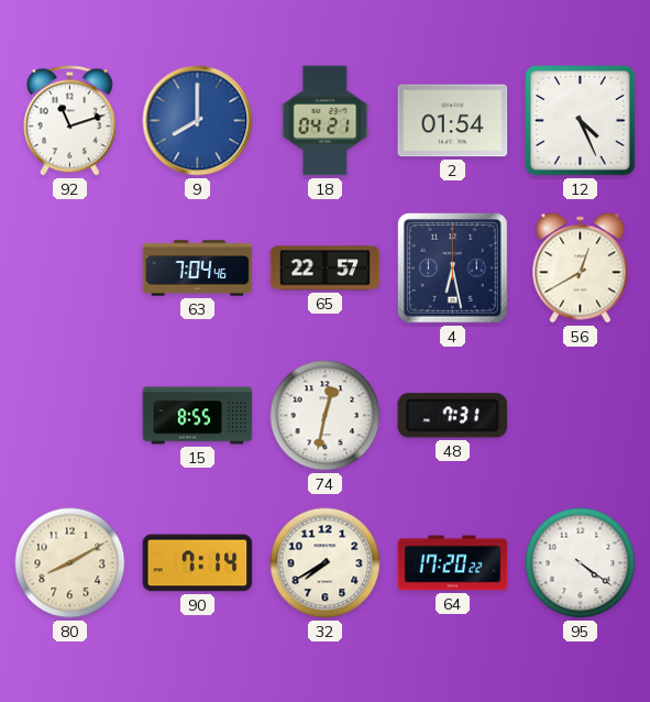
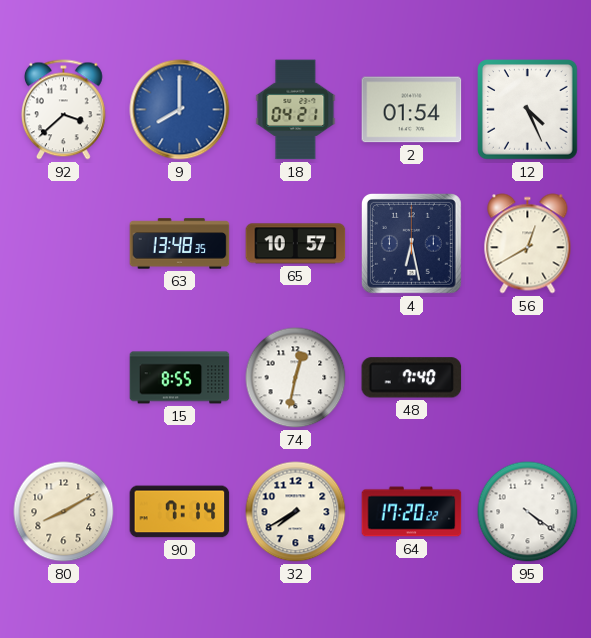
92: 11:12 -> 3:38 (63, 110)
63: 7:04 -> 13:48 (180, 244)
65: 22:57 -> 10:57 (296, 244)
48: 7:31 -> 7:40 (412, 378)
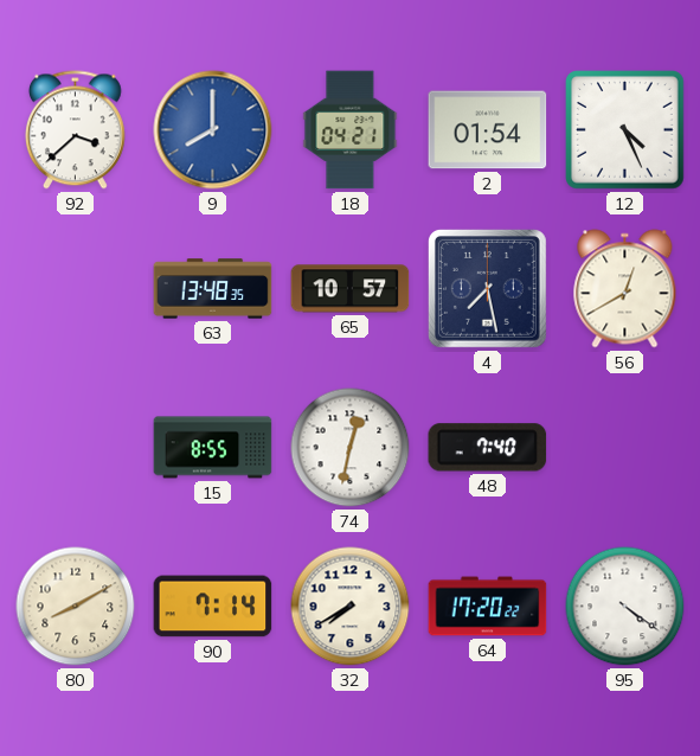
4: 6:28 -> 7:28 (487, 288)
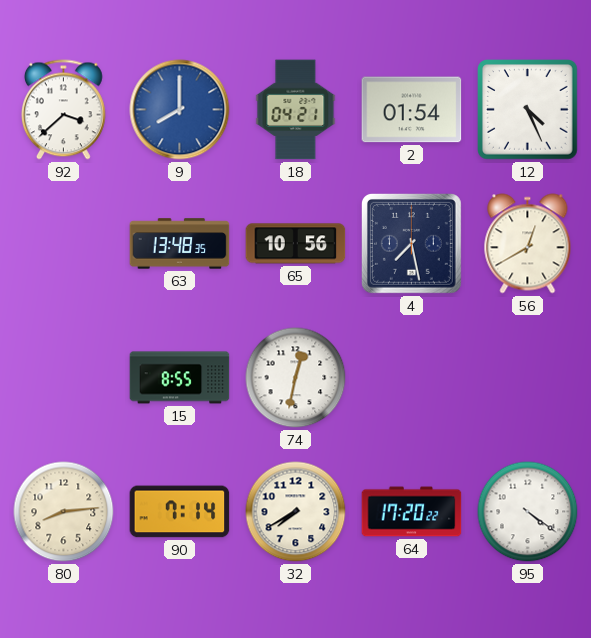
65: 10:57 -> 10:56 (296, 244)
48: 7:40 -> none (488, 448)
80: 8:10 -> 8:14 (64, 512)
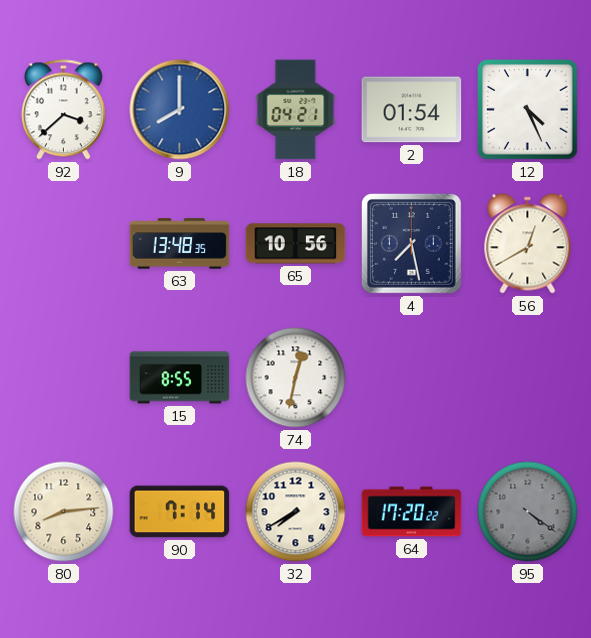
95 dial: white -> grey (528, 512)
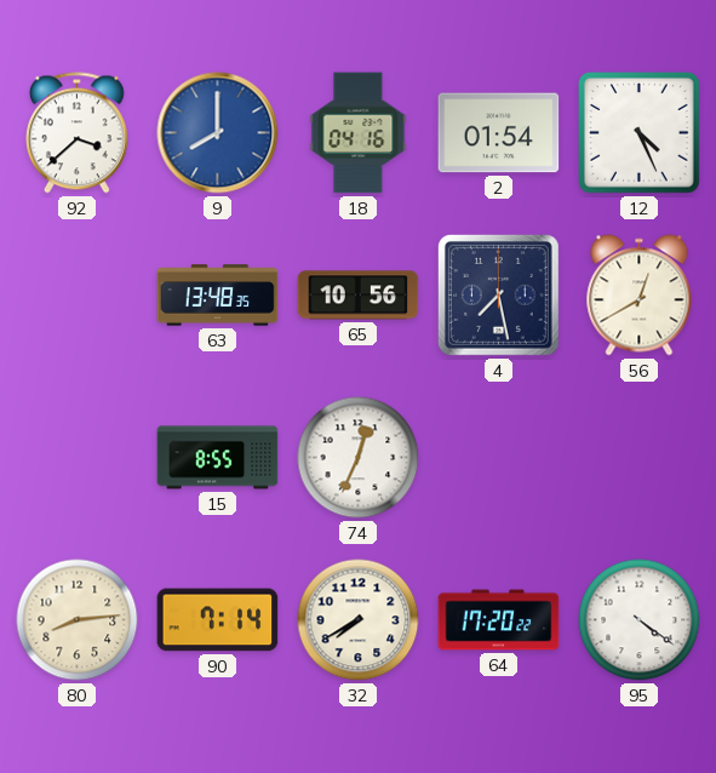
18: 04:21 -> 04:16 (359, 133)
74: 12:32 -> 12:34 (359, 458)
95 dial: grey -> white (640, 620)
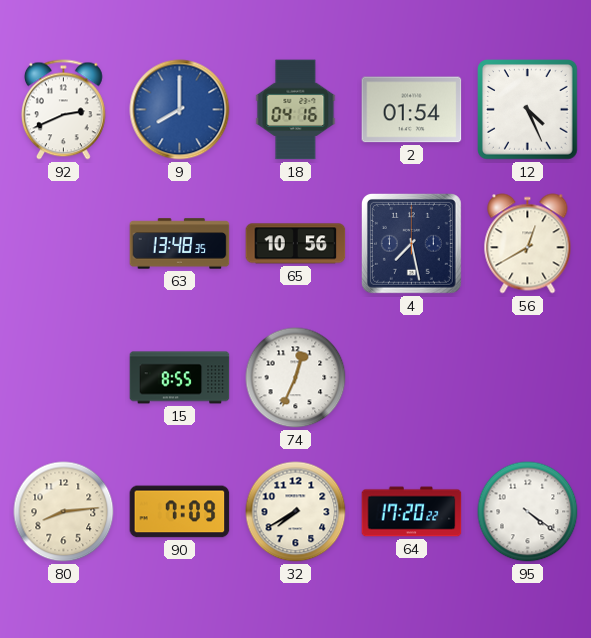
92: 3:38 -> 2:41 (63, 110)
90: 7:14 -> 7:09 (180, 512)
